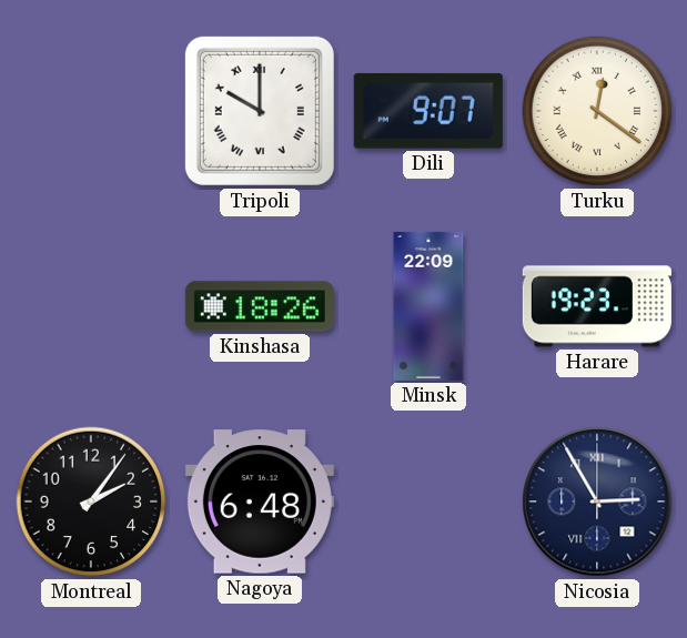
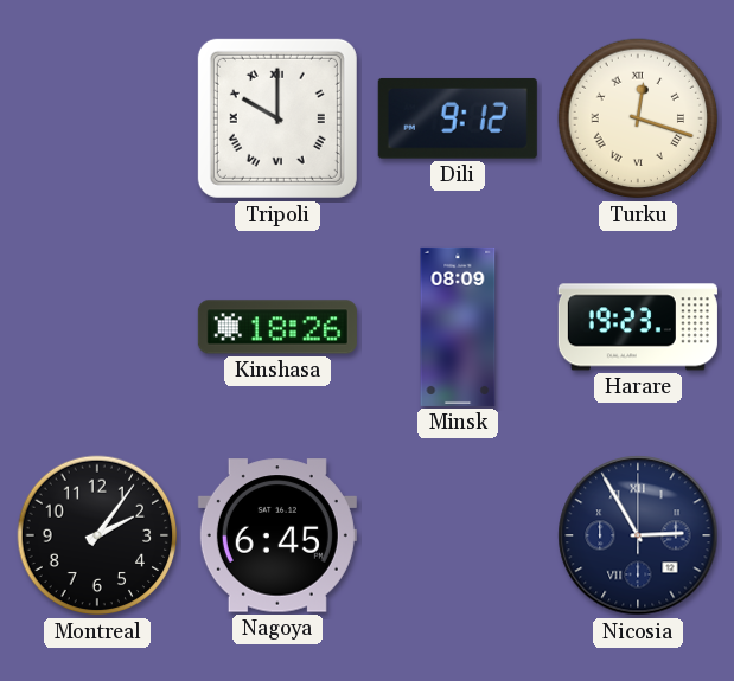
Dili: 9:07 -> 9:12 (458, 118)
Turku: 12:21 -> 12:18 (638, 118)
Minsk: 22:09 -> 08:09 (458, 327)
Nagoya: 6:48 -> 6:45 (277, 535)
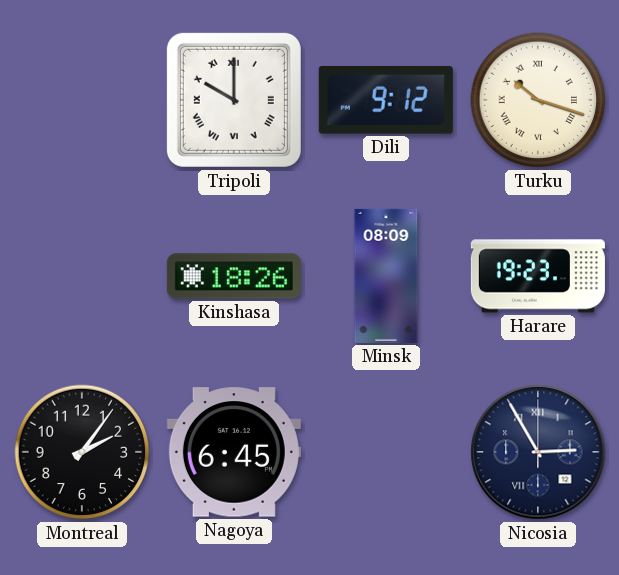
Turku: 12:18 -> 10:18 (538, 100)
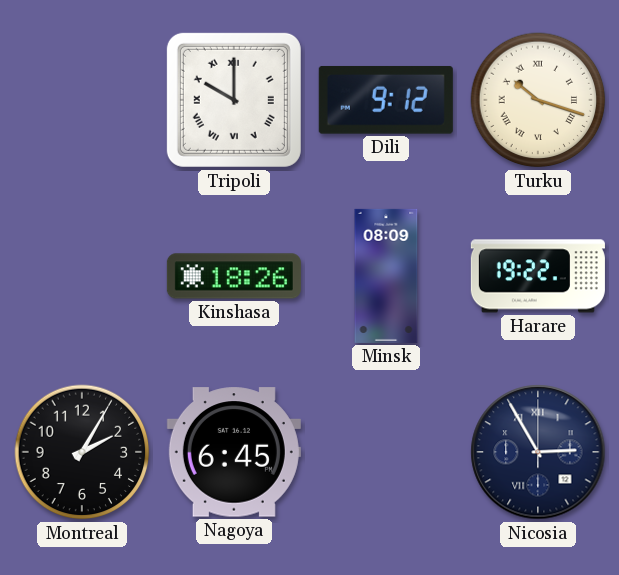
Harare: 19:23 -> 19:22 (538, 276)
Montreal: 2:06 -> 2:05 (82, 452)
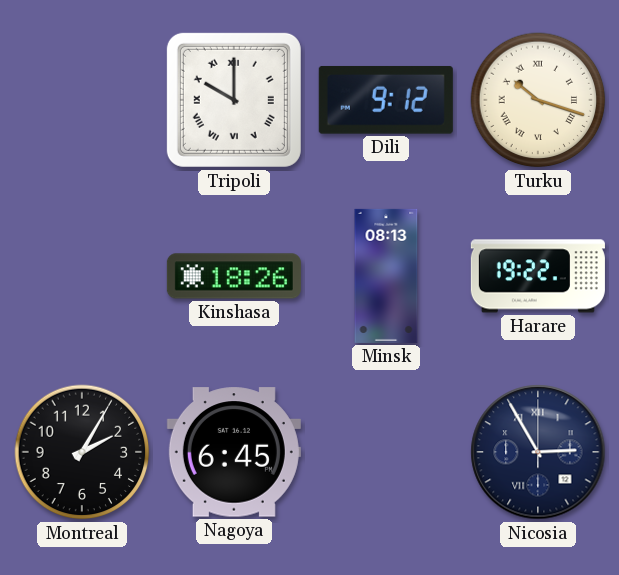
Minsk: 08:09 -> 08:13 (386, 276)
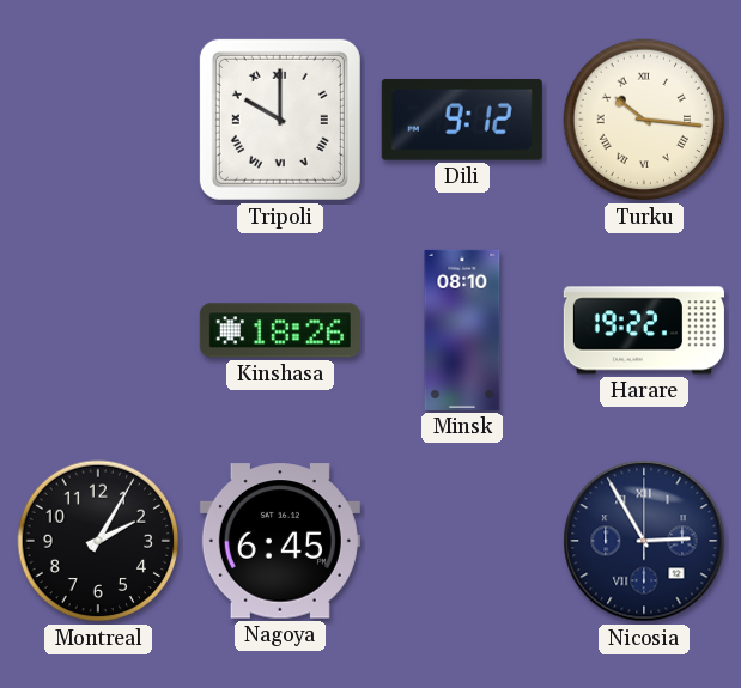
Turku: 10:18 -> 10:16 (644, 120)
Minsk: 08:13 -> 08:10 (462, 330)
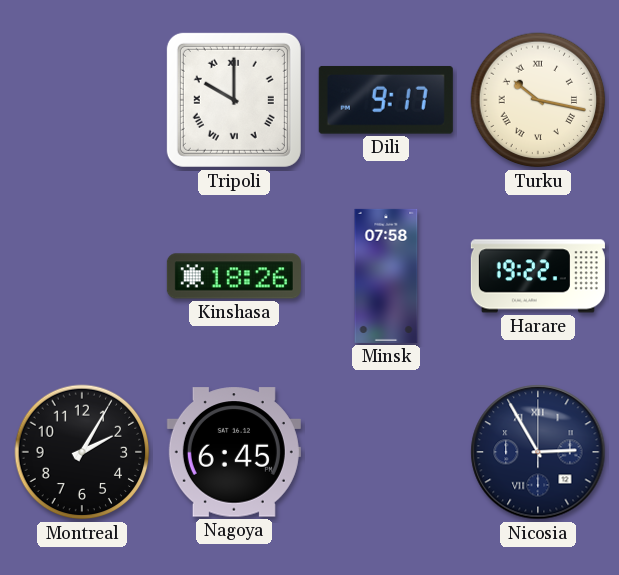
Dili: 9:12 -> 9:17 (386, 100)
Turku: 10:16 -> 10:17 (538, 100)
Minsk: 08:10 -> 07:58 (386, 276)
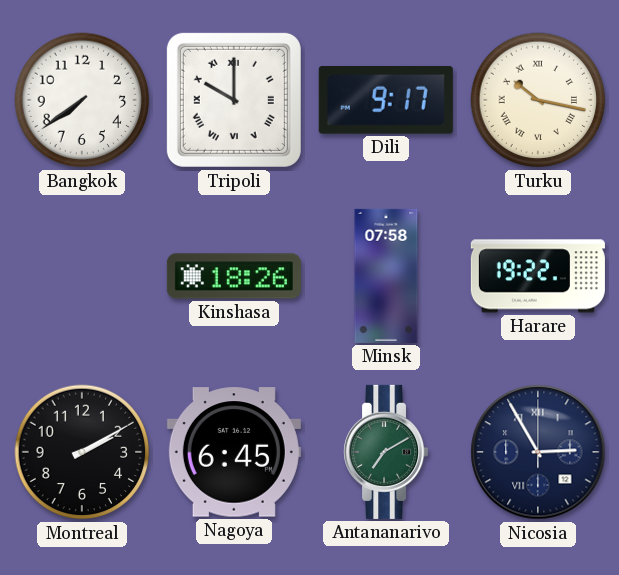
Bangkok: none -> 7:39 (82, 100)
Montreal: 2:05 -> 2:10 (82, 452)
Antananarivo: none -> 7:10 (387, 452)
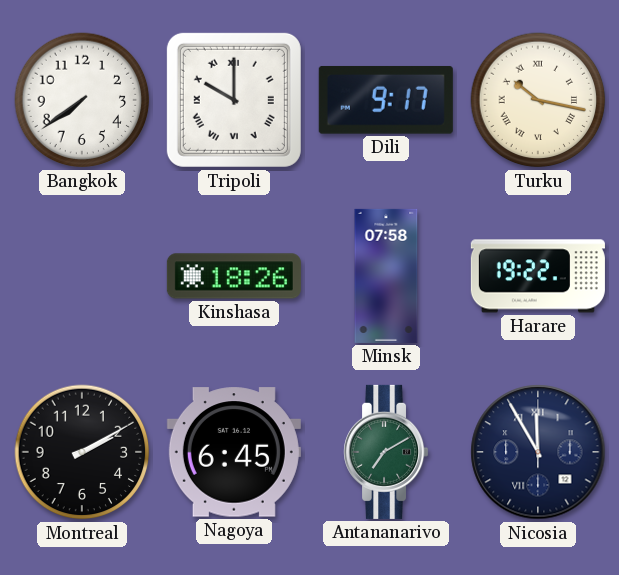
Nicosia: 2:55 -> 11:55 (538, 452)
